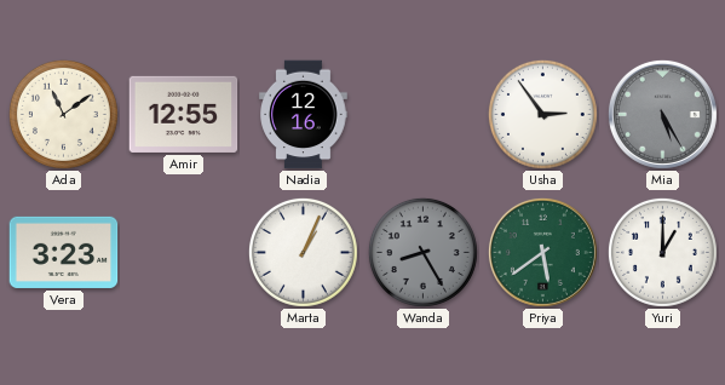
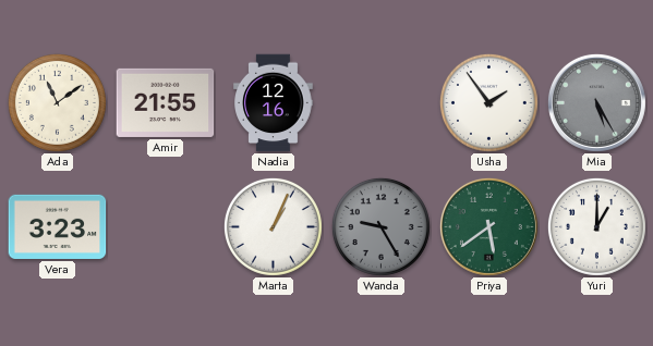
Amir: 12:55 -> 21:55 (166, 102)
Usha: 2:54 -> 1:54 (488, 102)
Wanda: 8:25 -> 9:25 (380, 226)
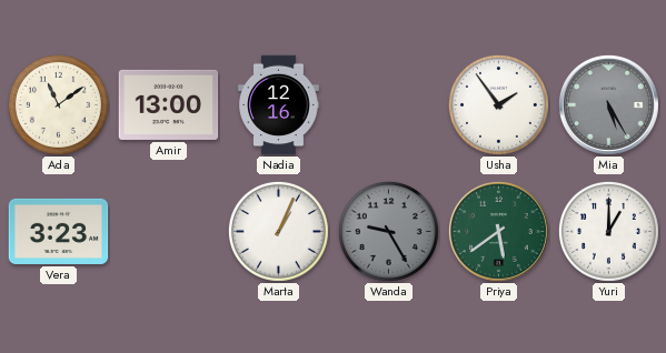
Amir: 21:55 -> 13:00 (169, 104)
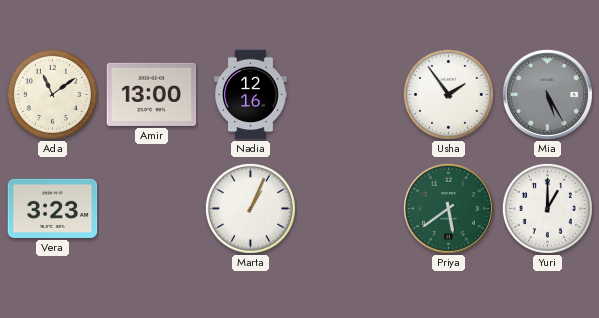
Wanda: 9:25 -> none (388, 231)
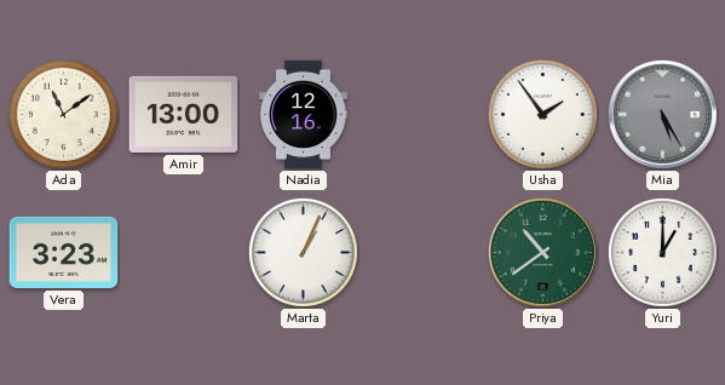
Priya: 5:39 -> 10:39 (542, 252)
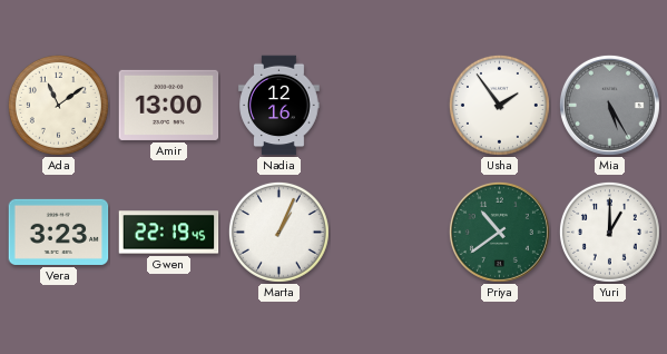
Gwen: none -> 22:19 (169, 233)
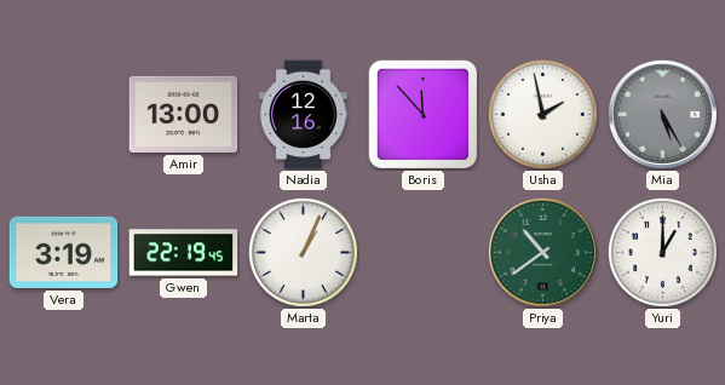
Ada: 11:09 -> none (58, 105)
Boris: none -> 11:53 (422, 114)
Usha: 1:54 -> 1:58 (542, 114)
Vera: 3:23 -> 3:19 (64, 252)
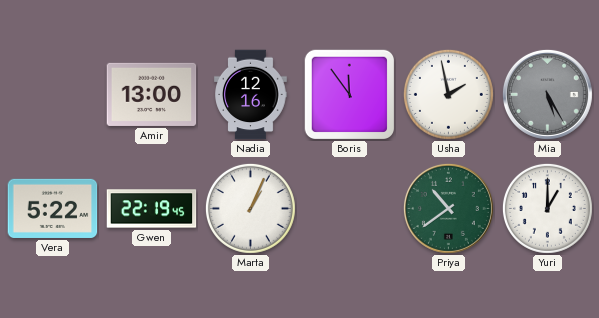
Boris: 11:53 -> 11:54 (349, 94)
Vera: 3:19 -> 5:22 (53, 208)
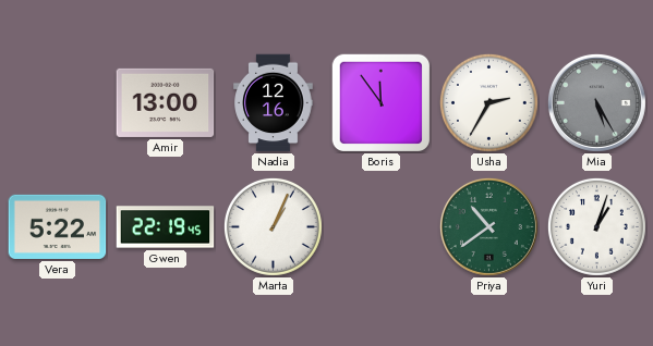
Usha: 1:58 -> 2:35 (488, 102)
Yuri: 1:00 -> 1:03 (596, 226)
